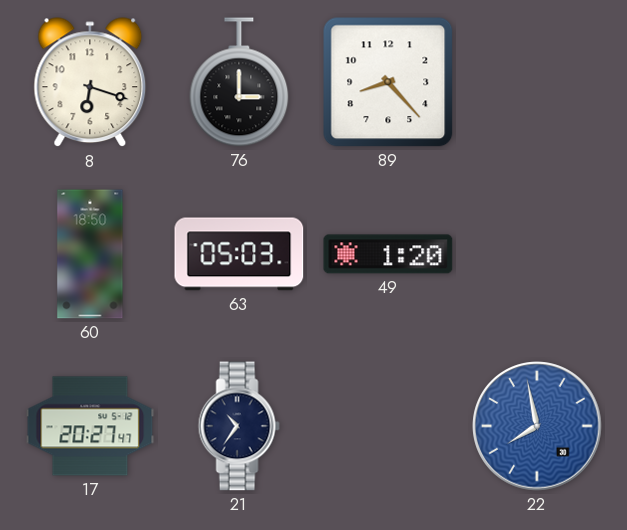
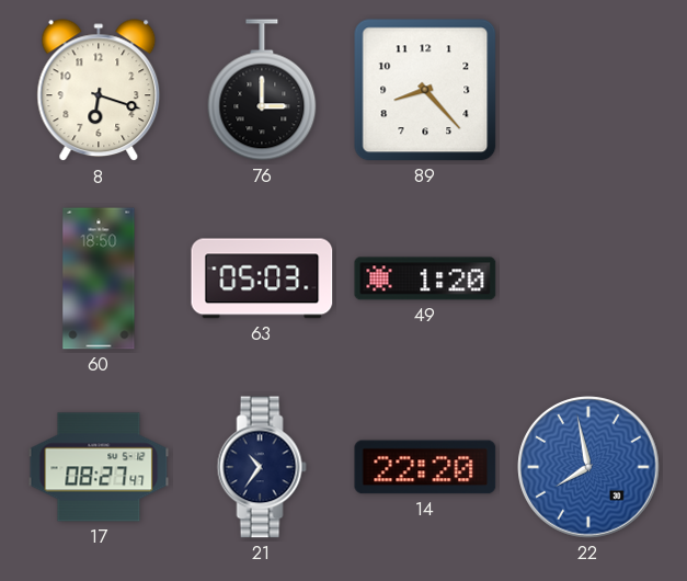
17: 20:27 -> 08:27 (99, 467)
14: none -> 22:20 (425, 467)
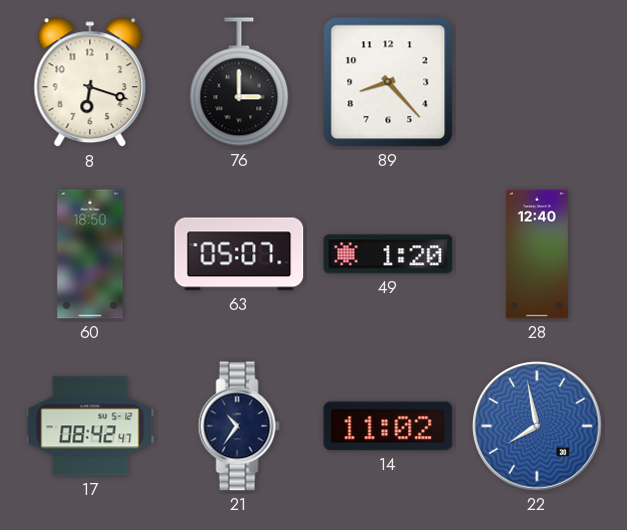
63: 05:03 -> 05:07 (239, 254)
28: none -> 12:40 (537, 254)
17: 08:27 -> 08:42 (90, 426)
14: 22:20 -> 11:02 (388, 426)
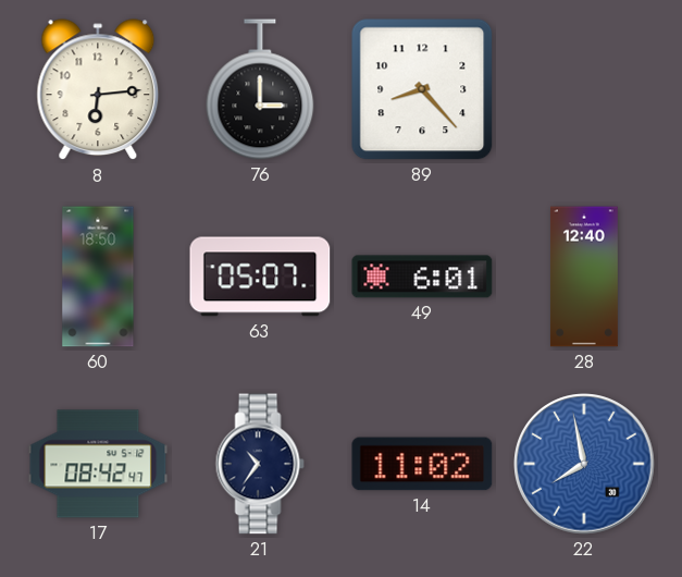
8: 6:18 -> 6:14 (98, 90)
49: 1:20 -> 6:01 (422, 277)
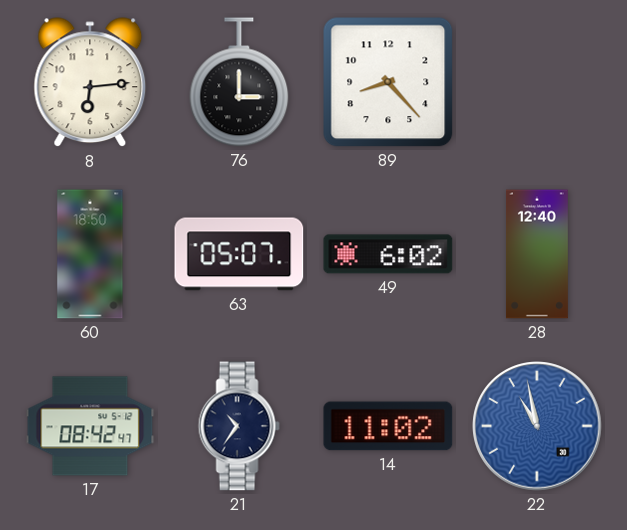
49: 6:01 -> 6:02 (388, 254)
22: 7:58 -> 10:58 (537, 426)
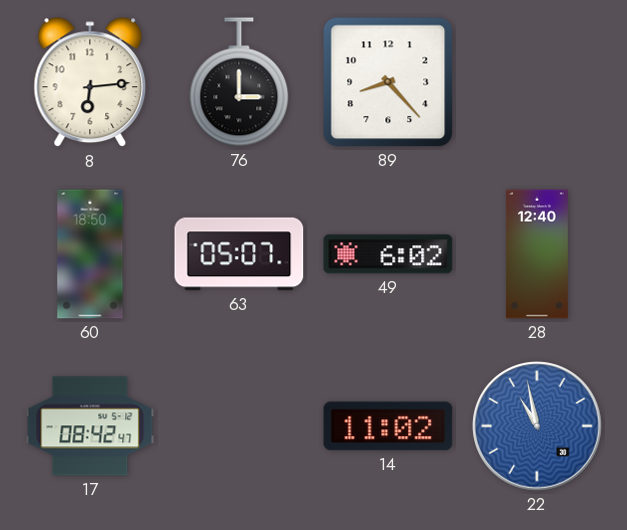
21: 10:36 -> none (239, 426)
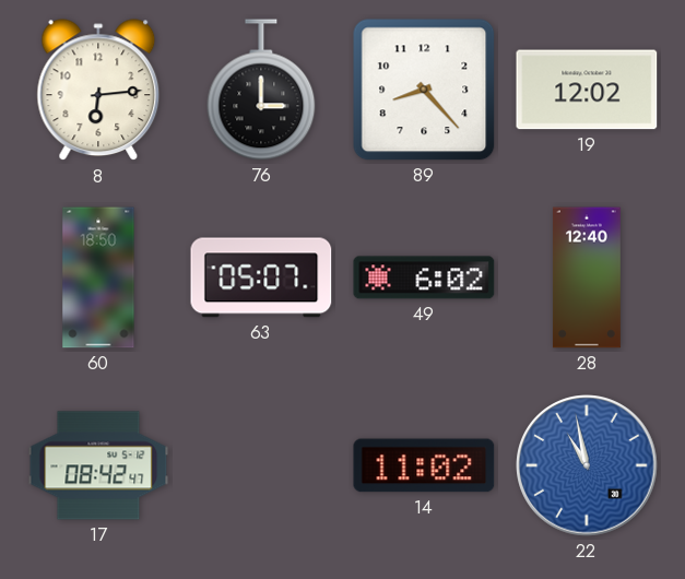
19: none -> 12:02 (587, 90)
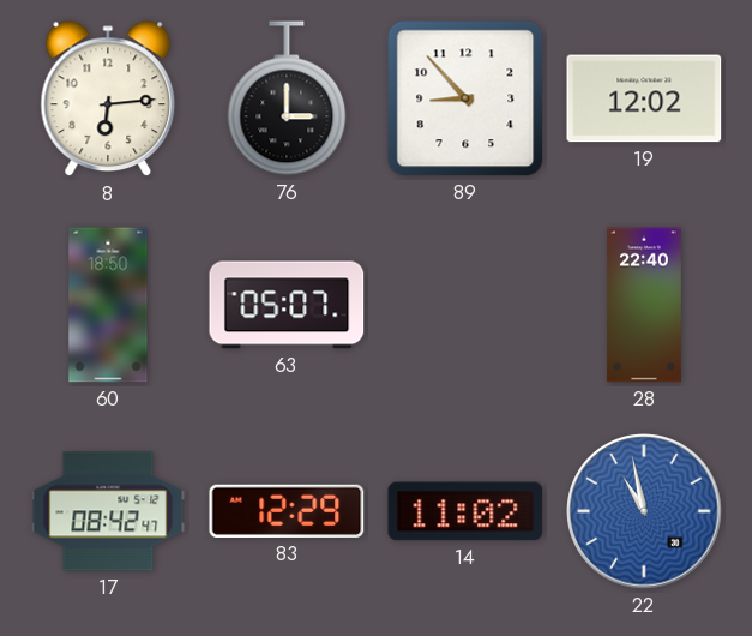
89: 8:23 -> 8:53 (465, 98)
49: 6:02 -> none (424, 277)
28: 12:40 -> 22:40 (644, 305)
83: none -> 12:29 (287, 511)
